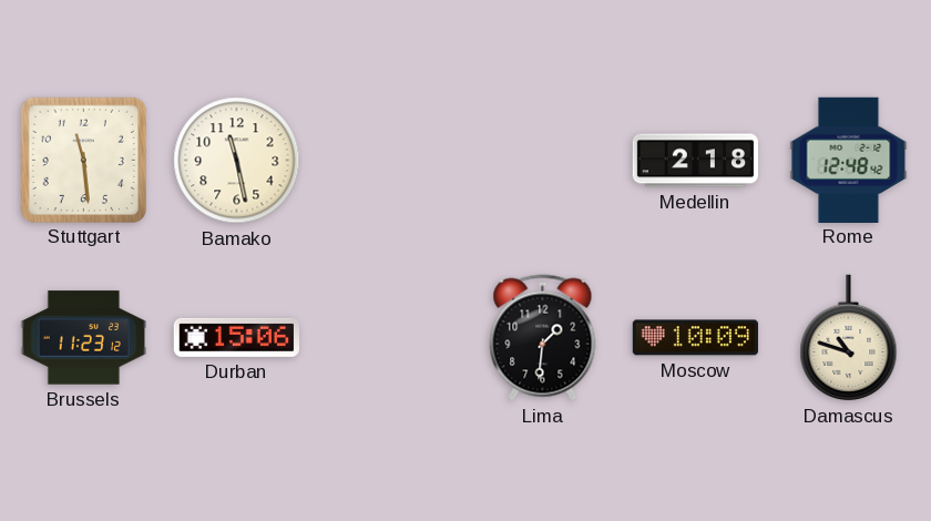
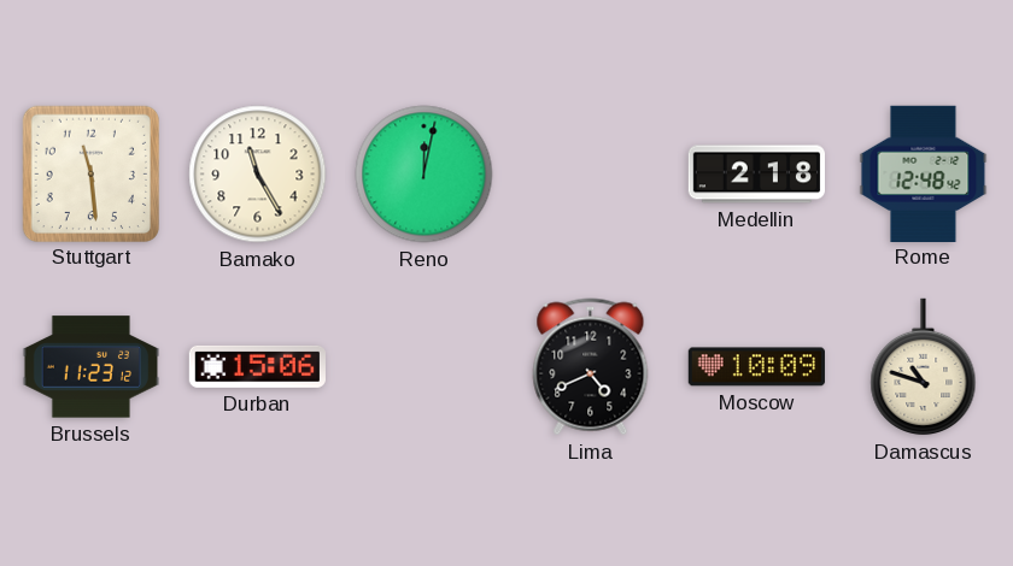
Bamako: 11:28 -> 11:25 (258, 175)
Reno: none -> 12:02 (424, 175)
Lima: 1:31 -> 4:41 (591, 367)
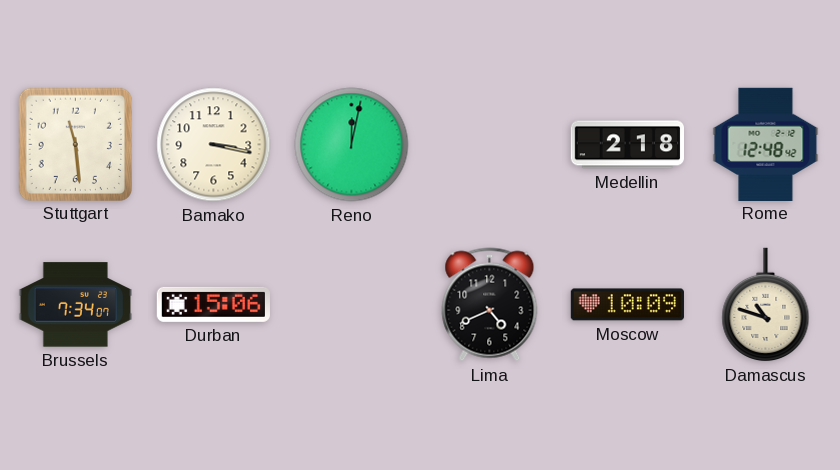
Bamako: 11:25 -> 3:17 (214, 145)
Brussels: 11:23 -> 7:34 (75, 305)
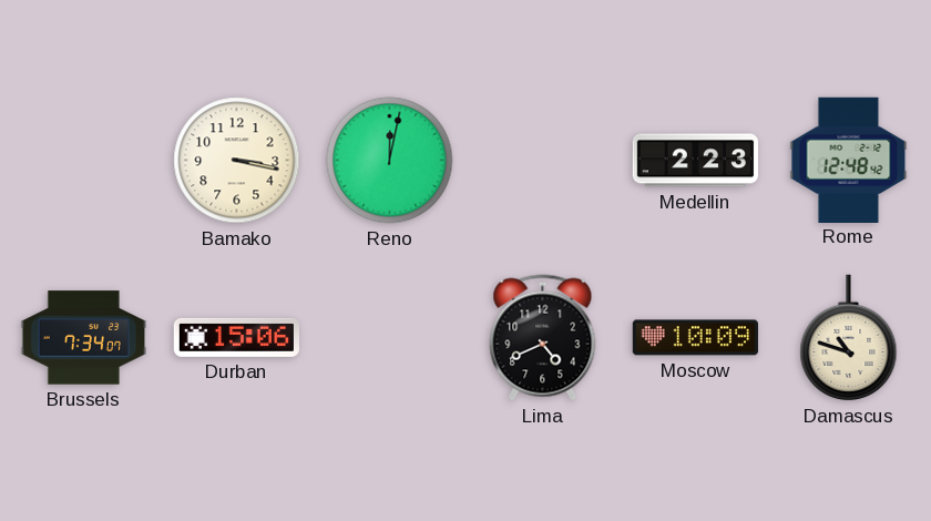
Stuttgart: 11:29 -> none (75, 144)
Medellin: 2:18 -> 2:23 (695, 161)
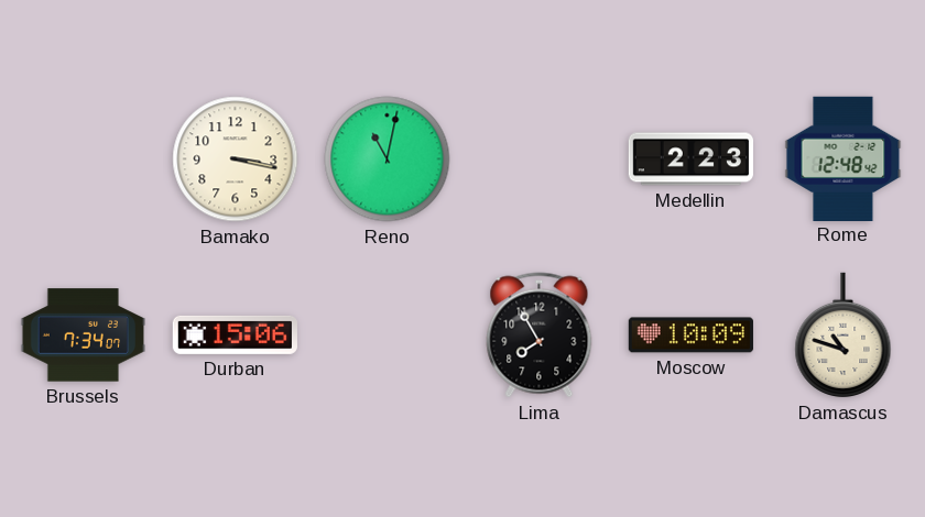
Reno: 12:02 -> 11:02 (388, 159)
Lima: 4:41 -> 7:55 (540, 335)
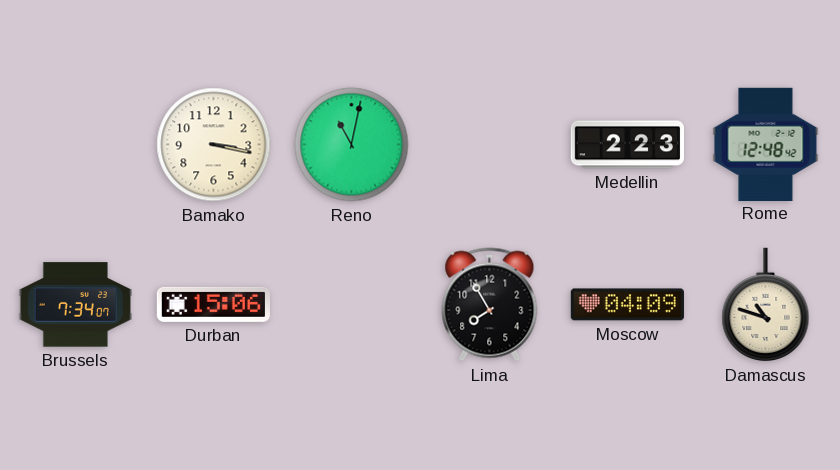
Moscow: 10:09 -> 04:09 (627, 305)
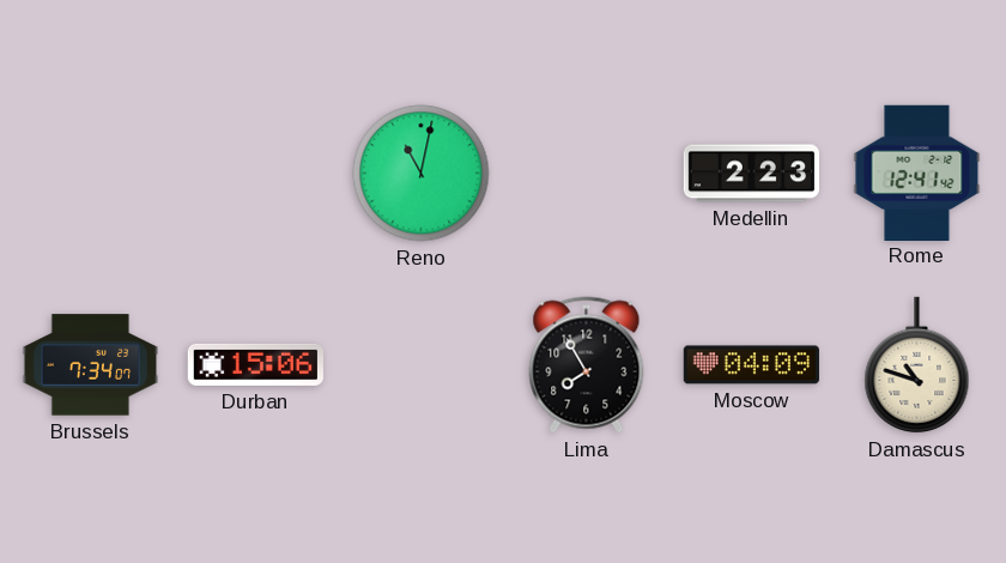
Bamako: 3:17 -> none (214, 145)
Rome: 12:48 -> 12:41 (917, 172)
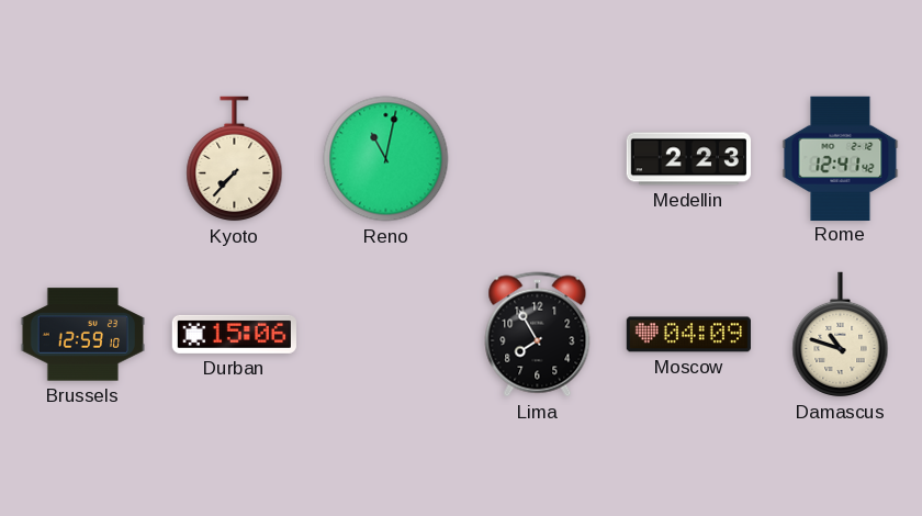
Kyoto: none -> 7:37 (235, 159)
Brussels: 7:34 -> 12:59 (82, 335)
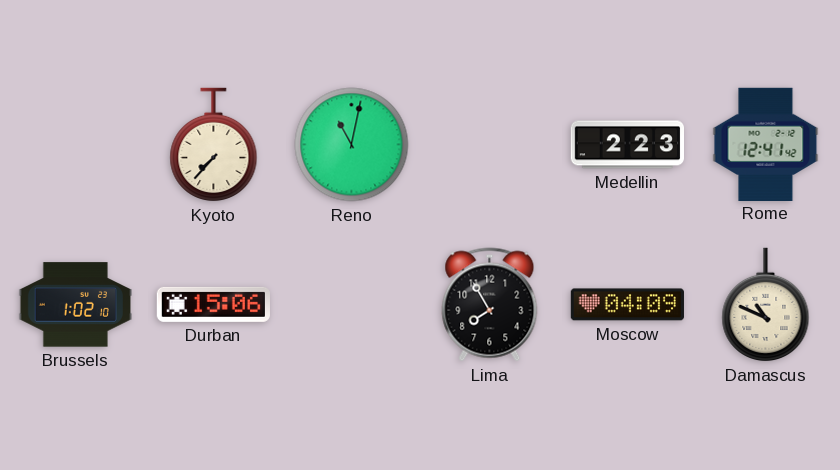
Brussels: 12:59 -> 1:02 (75, 305)
Damascus: 10:48 -> 10:49 (766, 305)
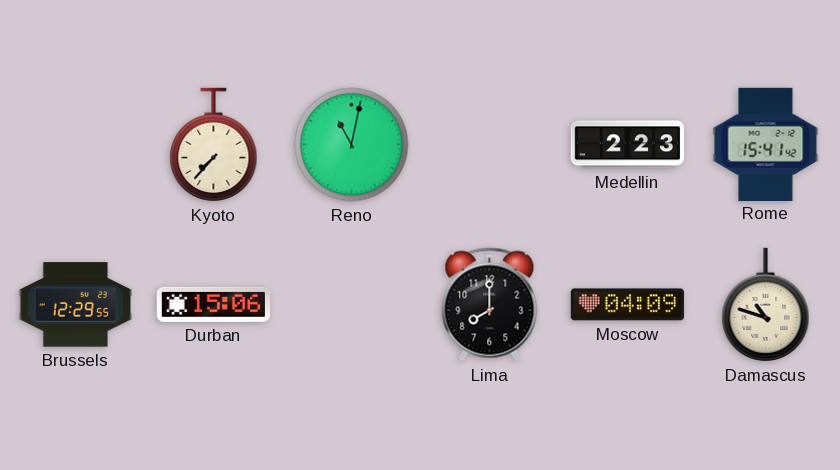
Rome: 12:41 -> 15:41 (766, 144)
Brussels: 1:02 -> 12:29 (75, 305)
Lima: 7:55 -> 8:00 (490, 305)
Damascus: 10:49 -> 10:48 (766, 305)
